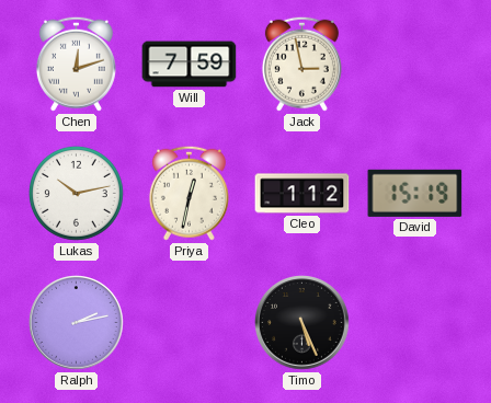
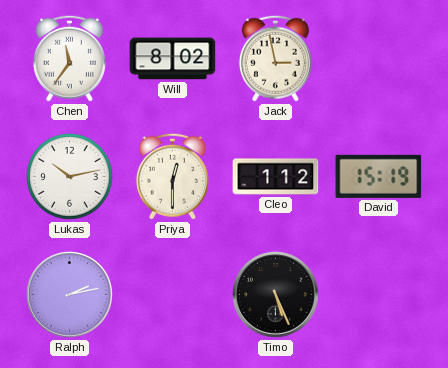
Chen: 12:12 -> 11:36 (69, 58)
Will: 7:59 -> 8:02 (173, 59)
Priya: 12:32 -> 12:30 (172, 176)
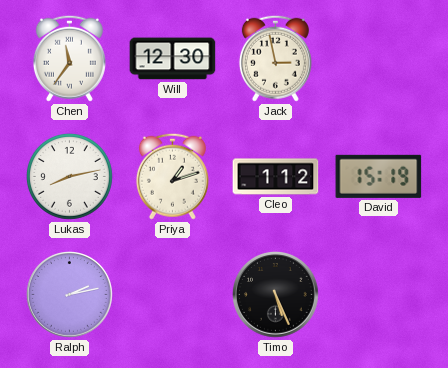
Will: 8:02 -> 12:30 (173, 59)
Lukas: 10:13 -> 8:13 (69, 176)
Priya: 12:30 -> 1:12 (172, 176)
